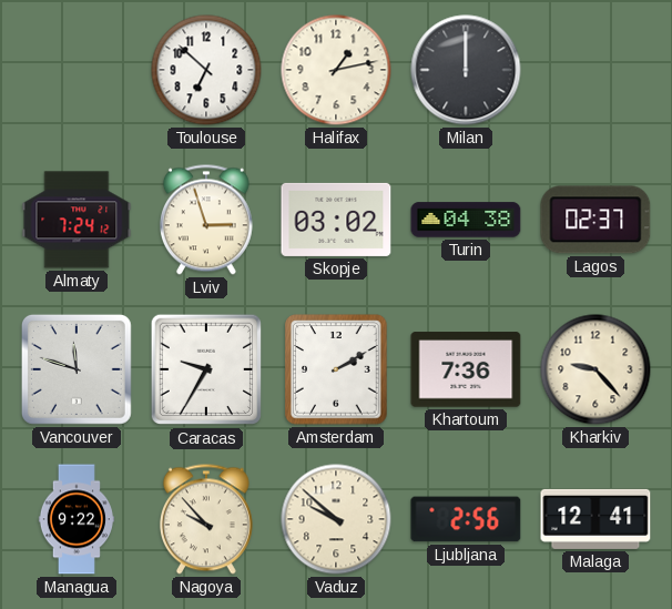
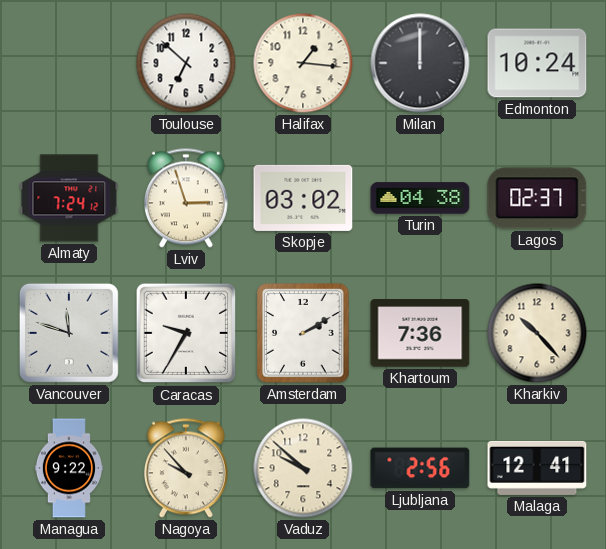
Halifax: 1:13 -> 1:16 (303, 63)
Edmonton: none -> 10:24 (537, 63)
Kharkiv: 9:23 -> 10:23 (537, 333)
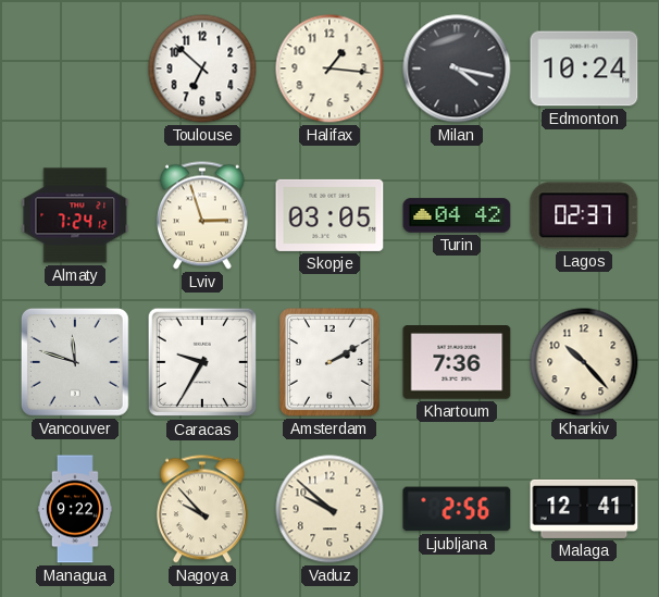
Milan: 12:00 -> 4:17 (457, 69)
Skopje: 03:02 -> 03:05 (329, 215)
Turin: 04:38 -> 04:42 (457, 215)
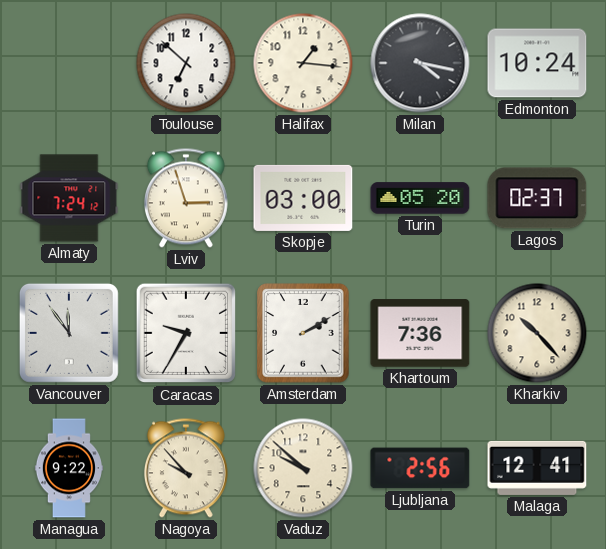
Skopje: 03:05 -> 03:00 (303, 198)
Turin: 04:42 -> 05:20 (420, 198)
Vancouver: 11:48 -> 11:54 (69, 333)
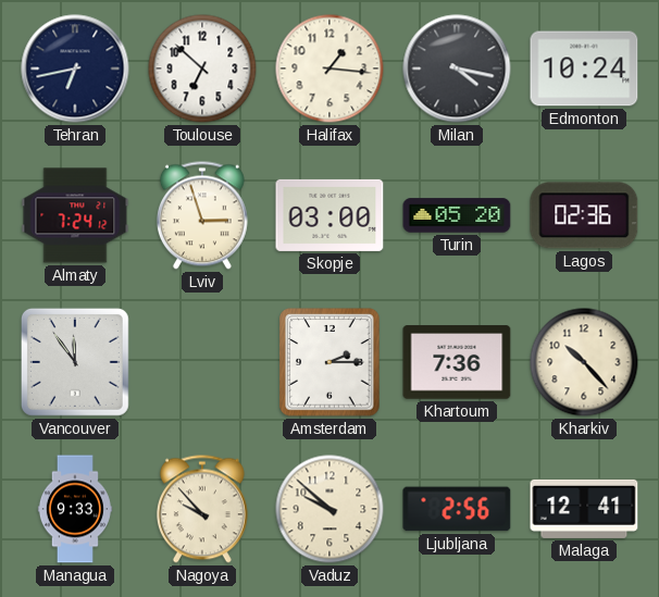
Tehran: none -> 6:43 (75, 69)
Lagos: 02:37 -> 02:36 (584, 215)
Caracas: 9:35 -> none (186, 333)
Amsterdam: 2:10 -> 2:15 (329, 362)
Managua: 9:22 -> 9:33 (74, 509)
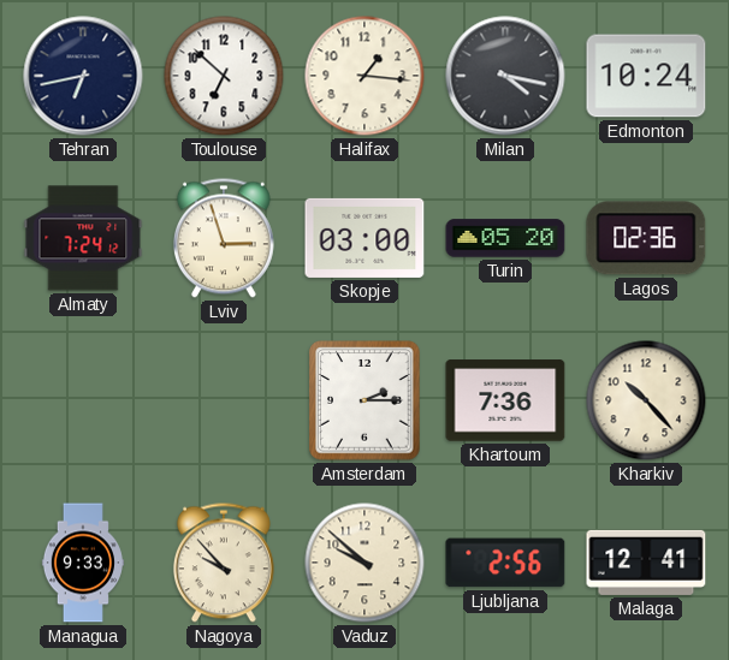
Vancouver: 11:54 -> none (75, 362)
